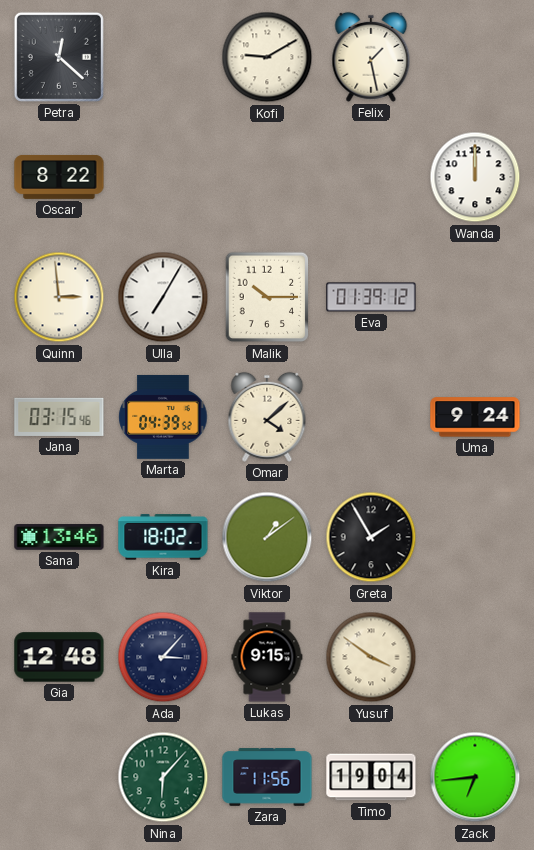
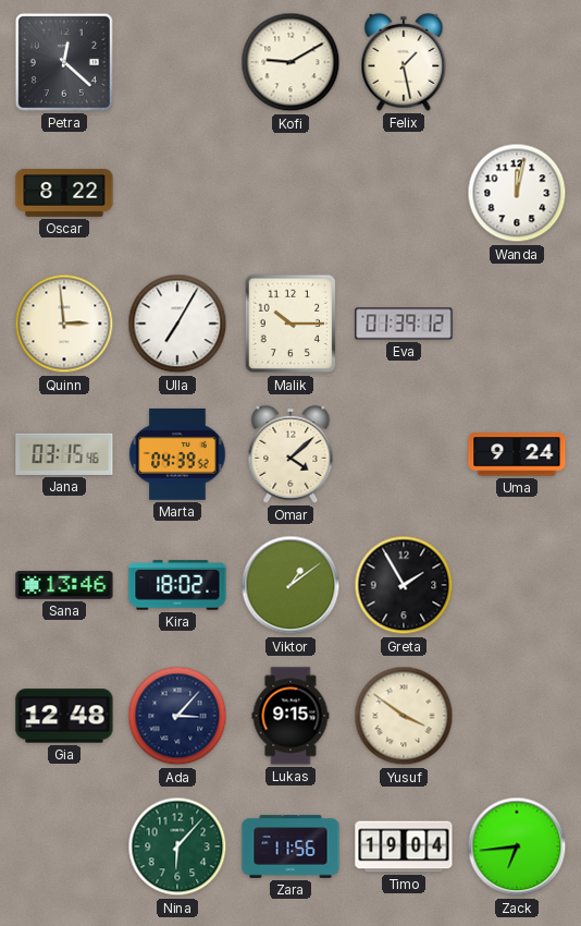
Wanda: 12:00 -> 12:02 (517, 193)
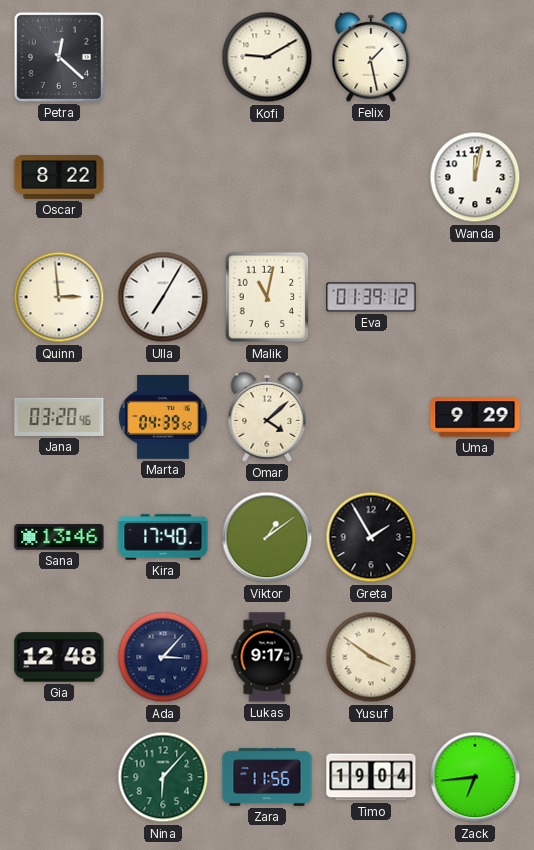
Malik: 10:15 -> 11:02 (267, 297)
Jana: 03:15 -> 03:20 (59, 417)
Uma: 9:24 -> 9:29 (475, 417)
Kira: 18:02 -> 17:40 (163, 537)
Lukas: 9:15 -> 9:17 (267, 657)
